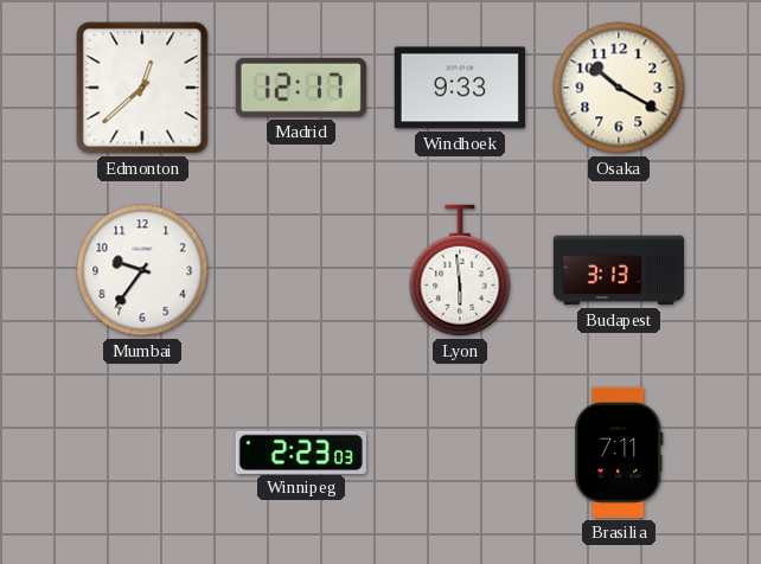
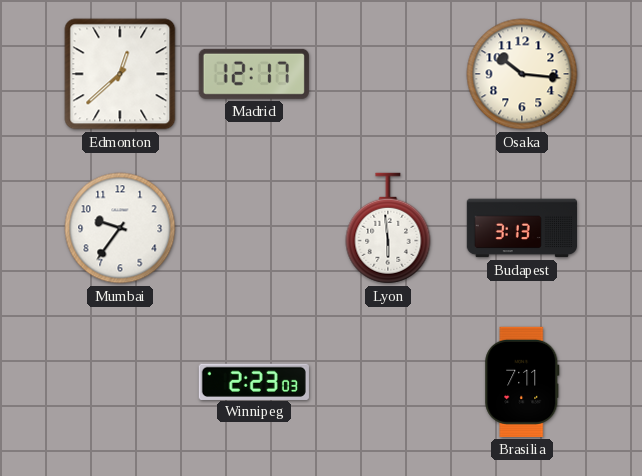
Windhoek: 9:33 -> none (460, 88)
Osaka: 10:20 -> 10:16 (522, 74)
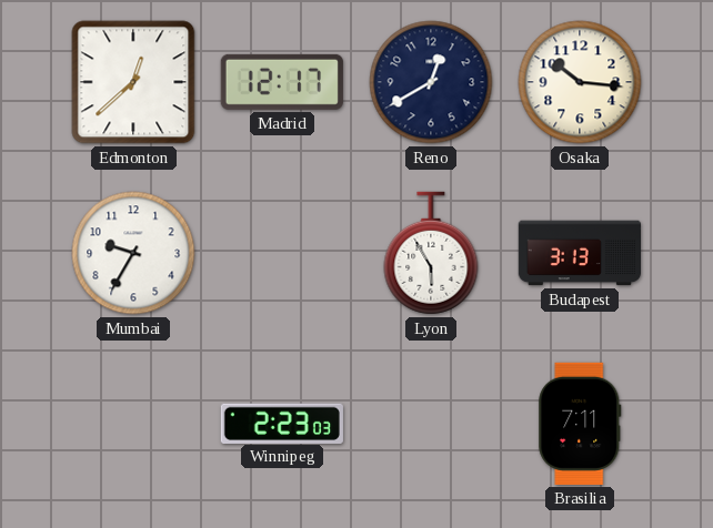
Reno: none -> 12:40 (431, 82)
Mumbai: 9:36 -> 9:35 (133, 253)
Lyon: 5:59 -> 5:55 (431, 253)
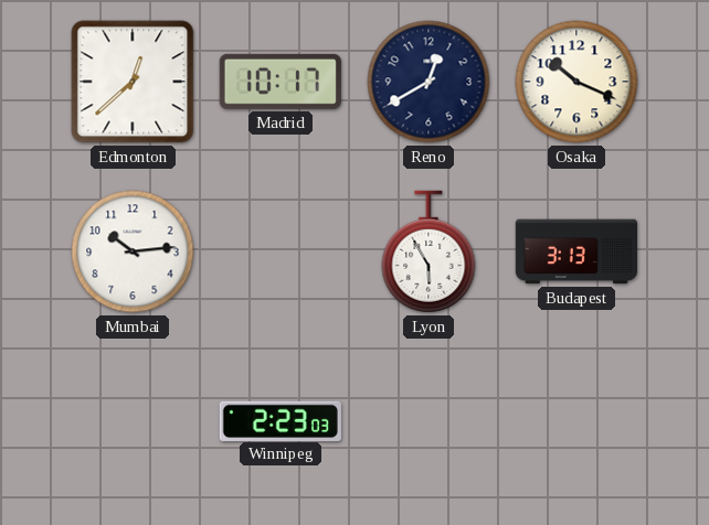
Madrid: 12:17 -> 10:17 (281, 82)
Osaka: 10:16 -> 10:19 (576, 82)
Mumbai: 9:35 -> 10:14 (133, 251)
Brasilia: 7:11 -> none (580, 424)
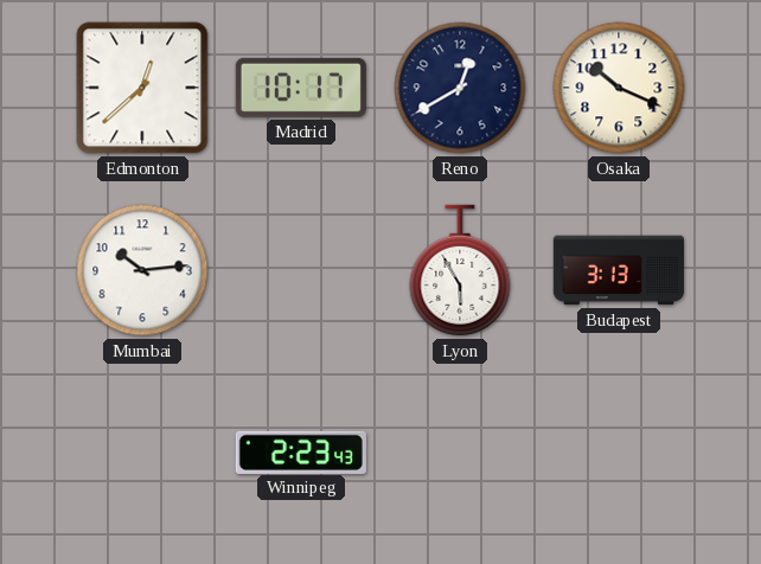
Winnipeg: 2:23:03 -> 2:23:43 (301, 451)
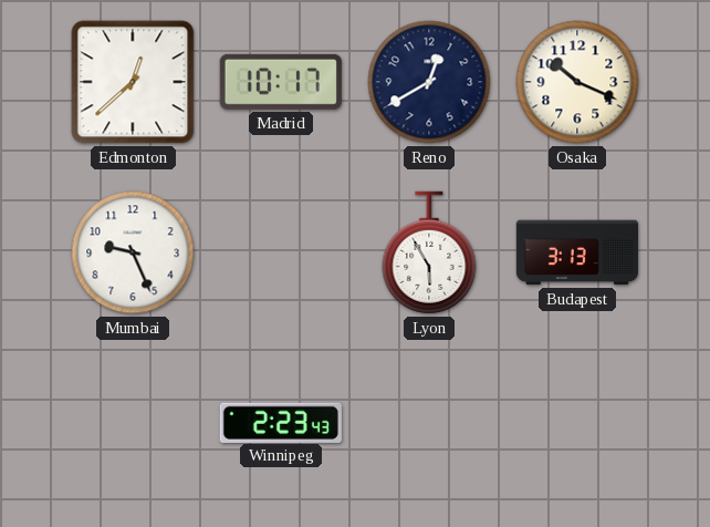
Mumbai: 10:14 -> 9:26 (133, 252)
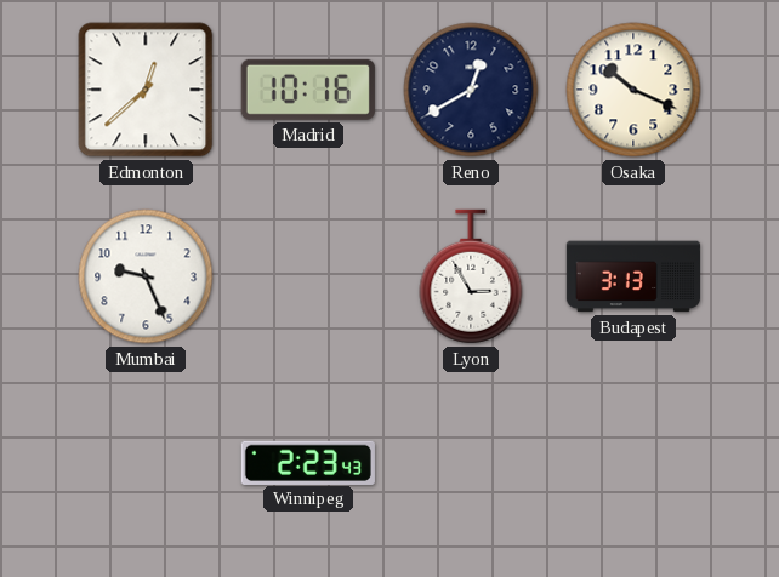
Madrid: 10:17 -> 10:16 (308, 90)
Lyon: 5:55 -> 2:55 (471, 276)
